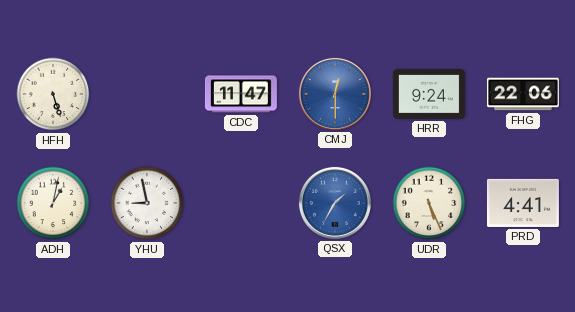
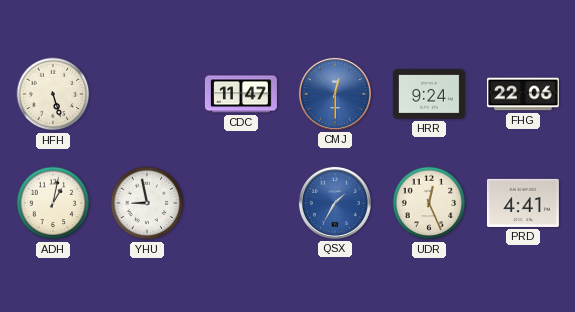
UDR: 5:26 -> 12:26 (429, 203)
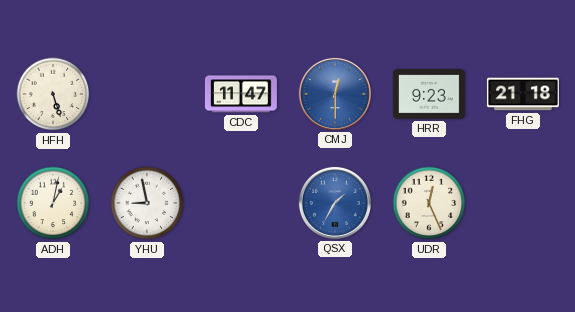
HRR: 9:24 -> 9:23 (429, 94)
FHG: 22:06 -> 21:18 (523, 94)
PRD: 4:41 -> none (523, 203)
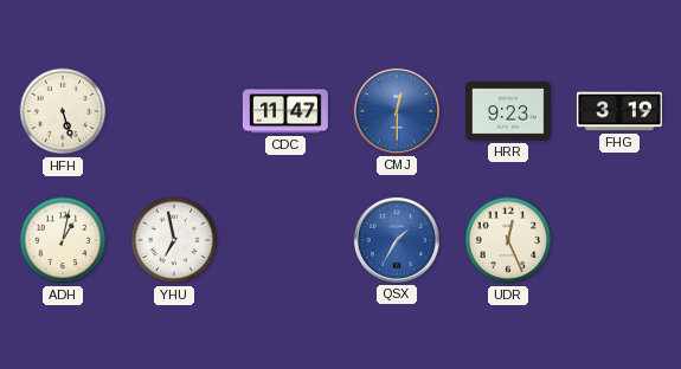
FHG: 21:18 -> 3:19 (619, 111)
YHU: 8:58 -> 6:58 (174, 240)
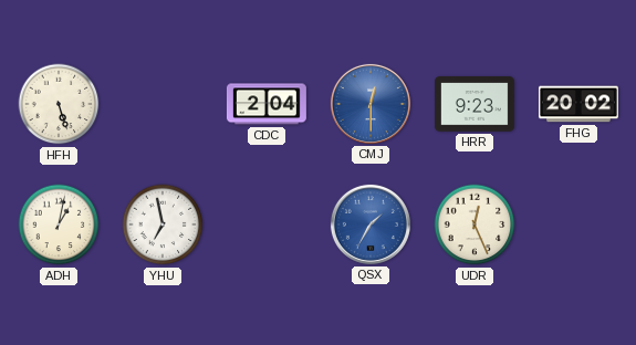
CDC: 11:47 -> 2:04 (267, 104)
FHG: 3:19 -> 20:02 (578, 104)
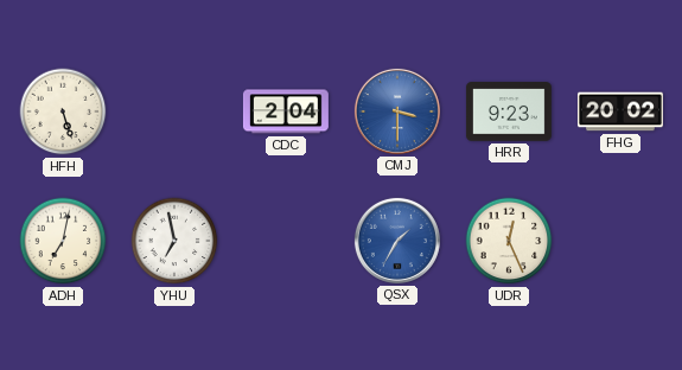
CMJ: 12:30 -> 3:30 (397, 111)
ADH: 1:02 -> 7:02 (63, 241)
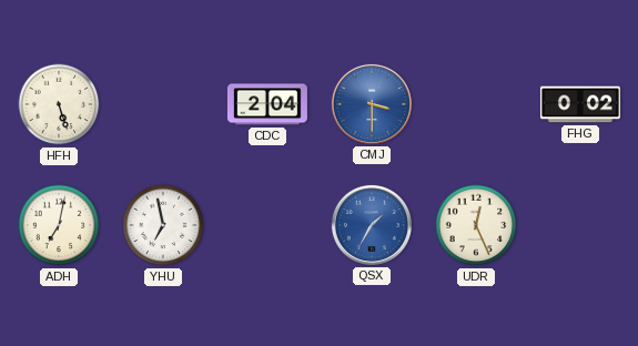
HRR: 9:23 -> none (509, 111)
FHG: 20:02 -> 0:02 (580, 104)
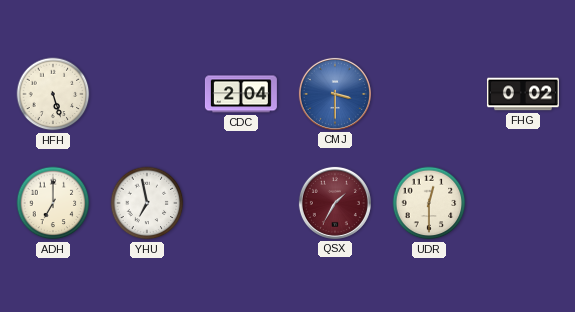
ADH: 7:02 -> 7:00 (53, 203)
QSX dial: blue -> burgundy (335, 203)
UDR: 12:26 -> 12:30 (429, 203)
